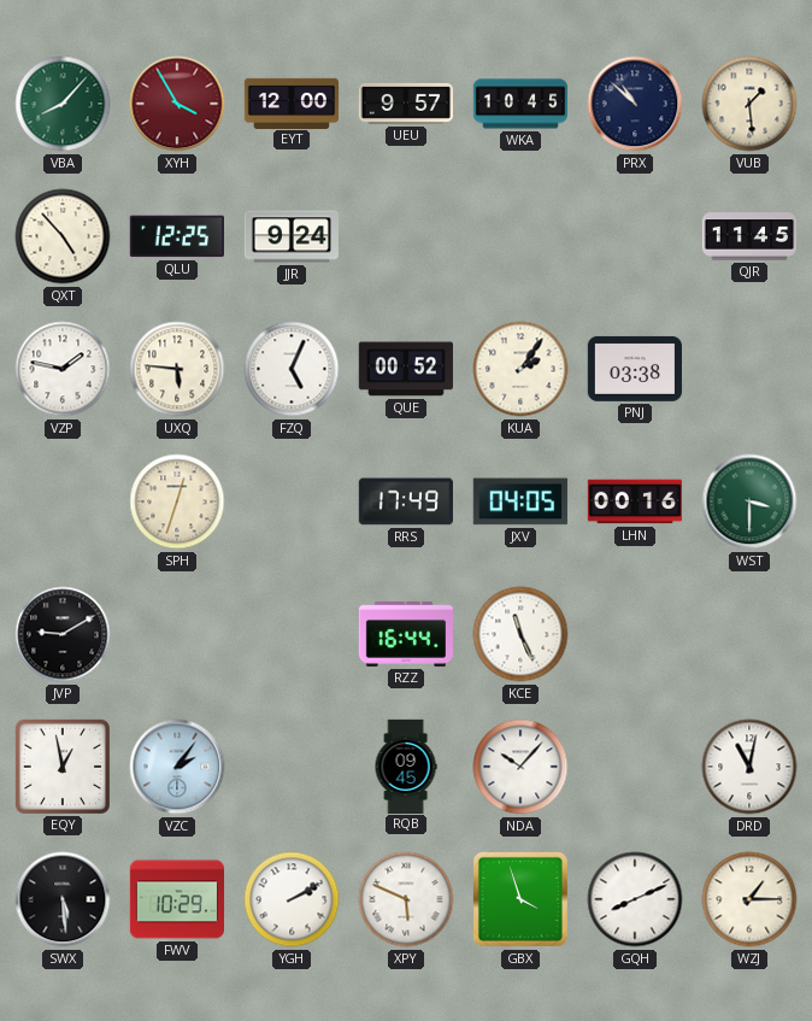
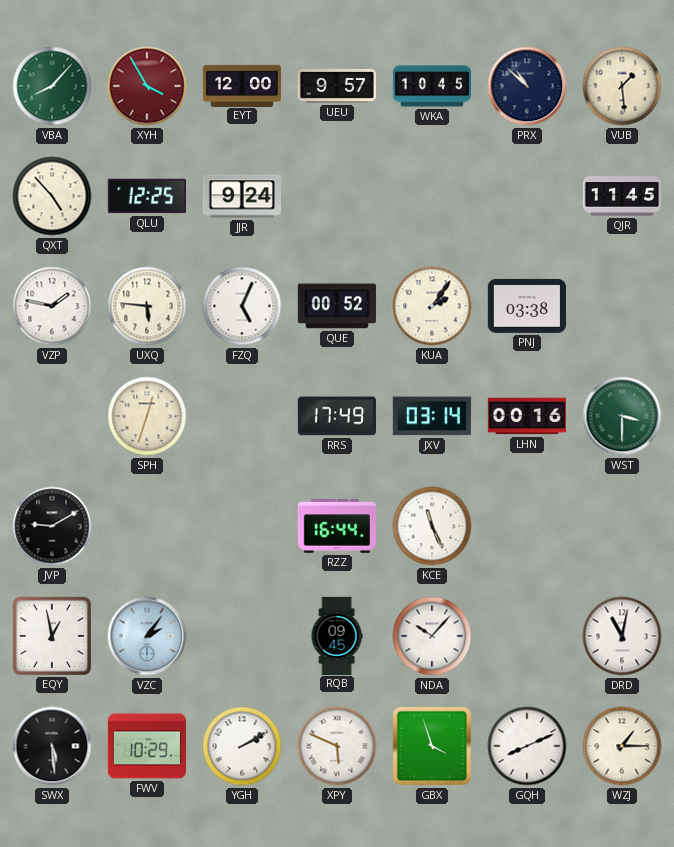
JXV: 04:05 -> 03:14 (432, 416)
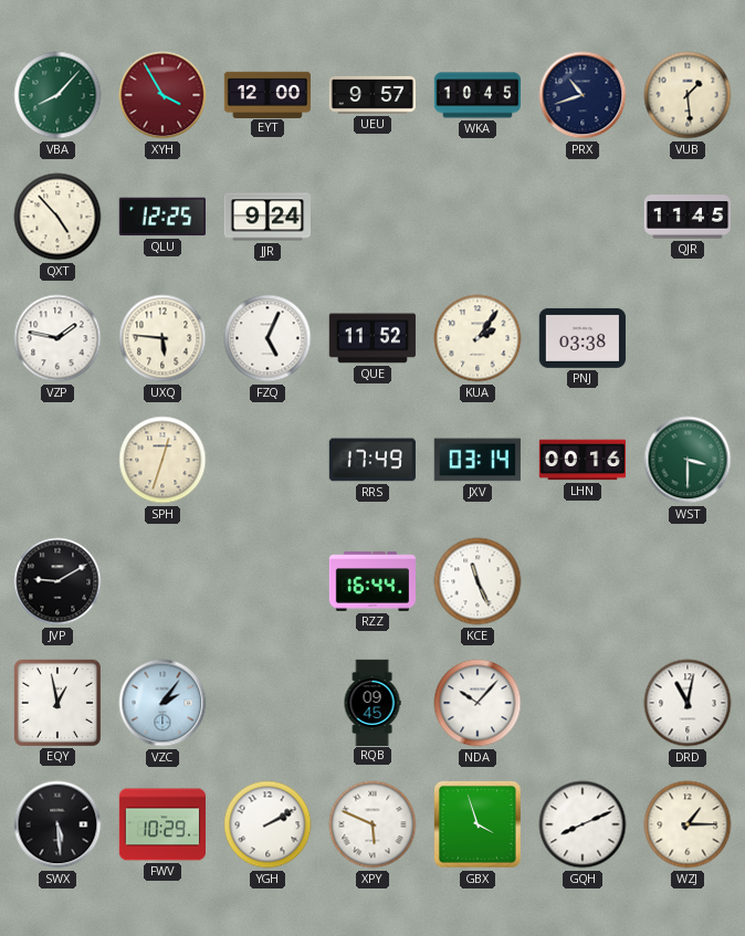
PRX: 10:52 -> 10:42 (583, 95)
QUE: 00:52 -> 11:52 (372, 338)
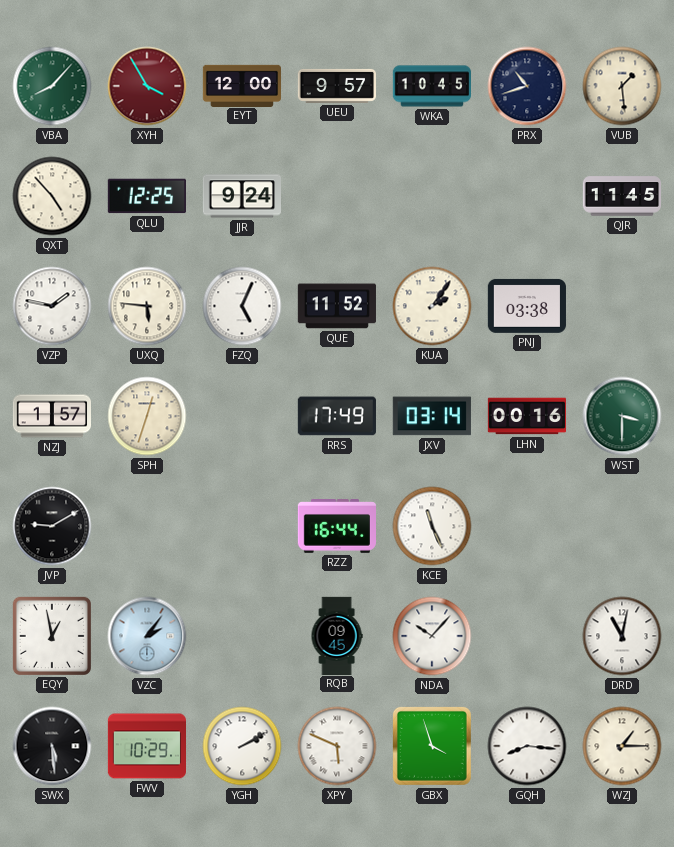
NZJ: none -> 1:57 (51, 416)
GQH: 8:11 -> 8:16 (527, 746)
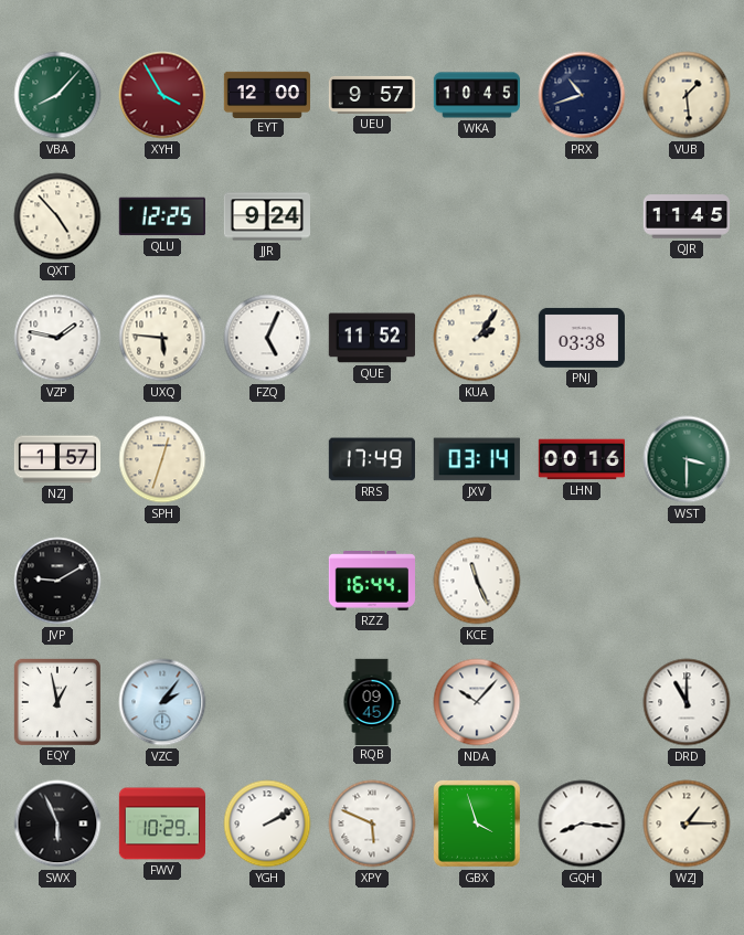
DRD: 11:02 -> 11:00 (687, 702)
SWX: 5:29 -> 5:56 (57, 824)
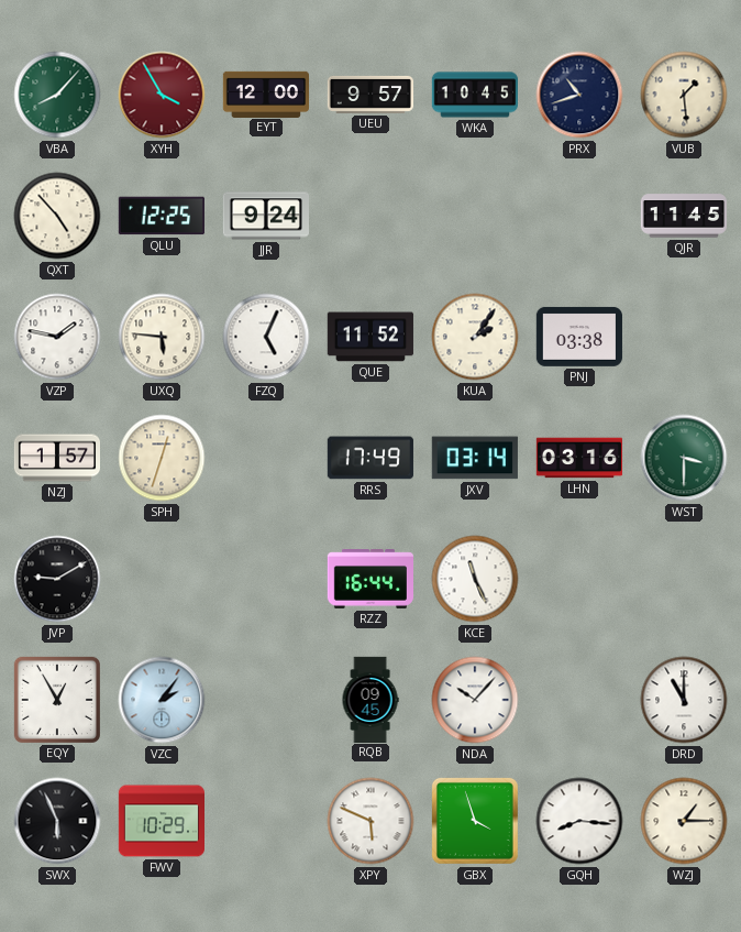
LHN: 00:16 -> 03:16 (578, 458)
EQY: 12:58 -> 12:55 (57, 700)
YGH: 2:10 -> none (267, 824)
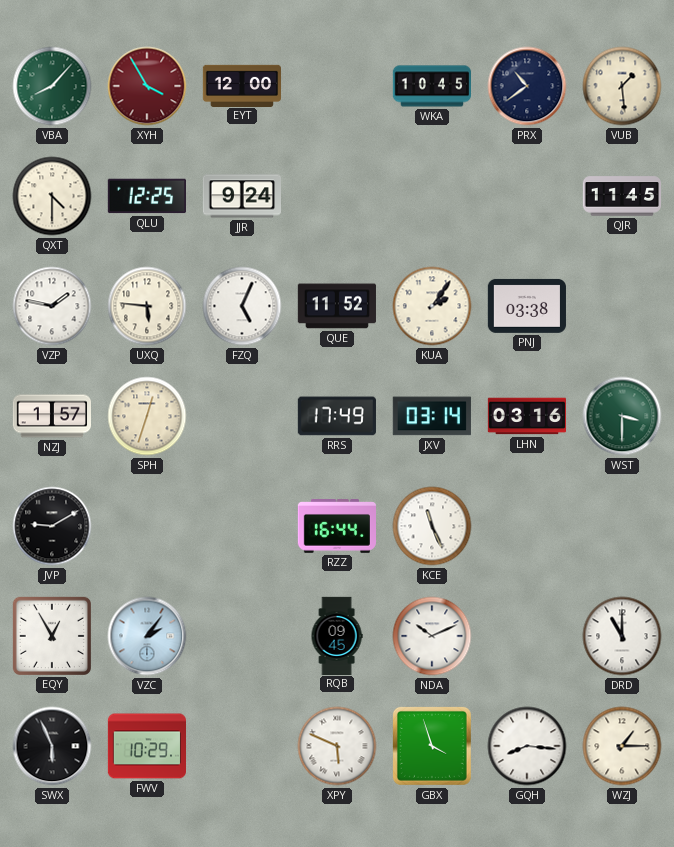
UEU: 9:57 -> none (369, 95)
PRX: 10:42 -> 10:39 (527, 86)
QXT: 4:53 -> 4:30 (52, 196)
NDA: 10:07 -> 10:11 (432, 636)
